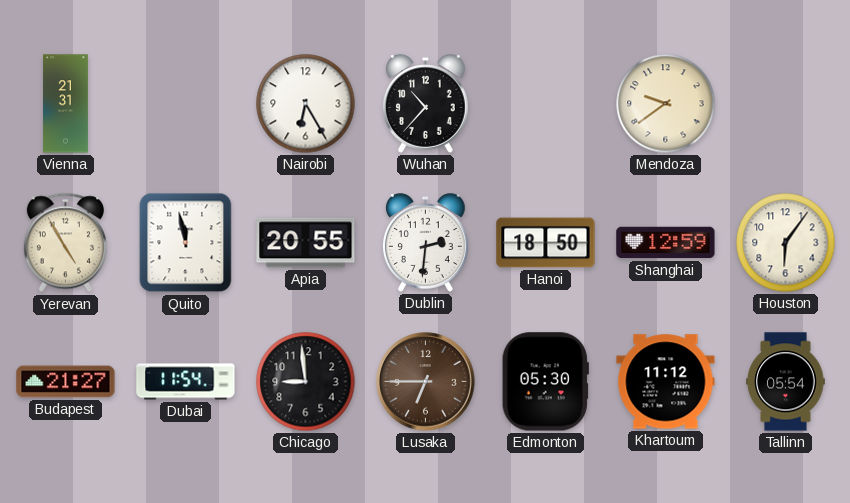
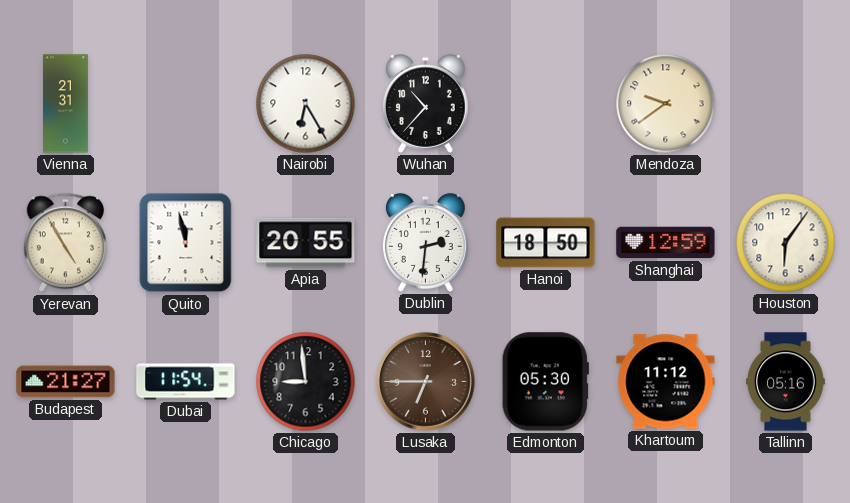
Tallinn: 05:54 -> 05:16 (786, 382)
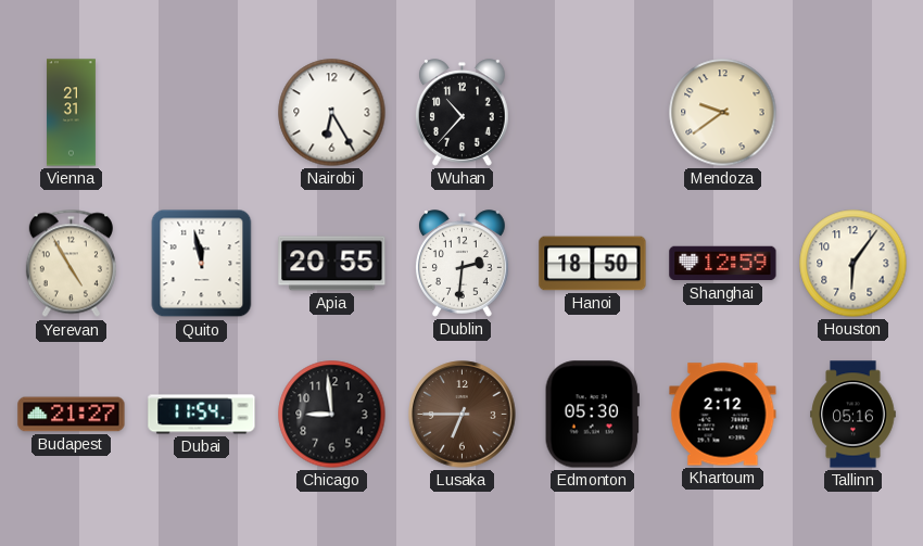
Khartoum: 11:12 -> 2:12 (723, 415)
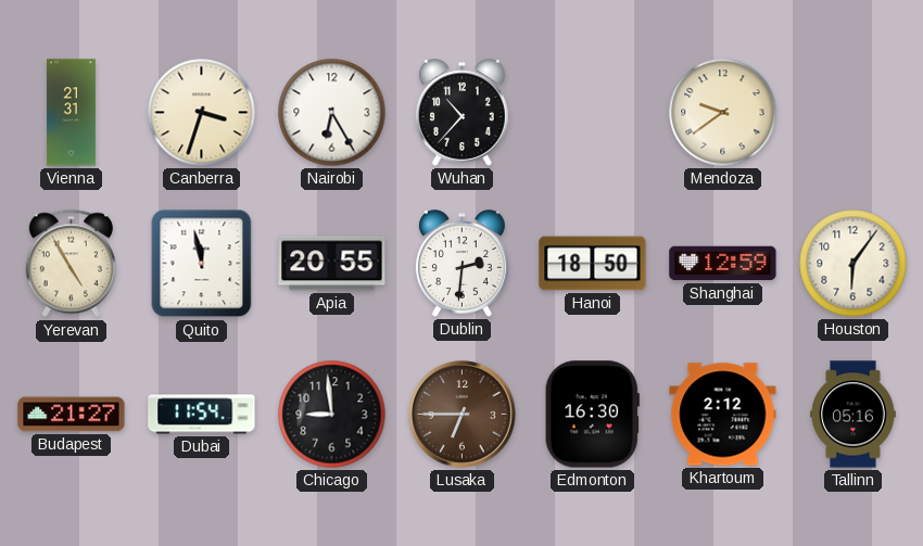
Canberra: none -> 3:33 (202, 113)
Edmonton: 05:30 -> 16:30 (592, 415)
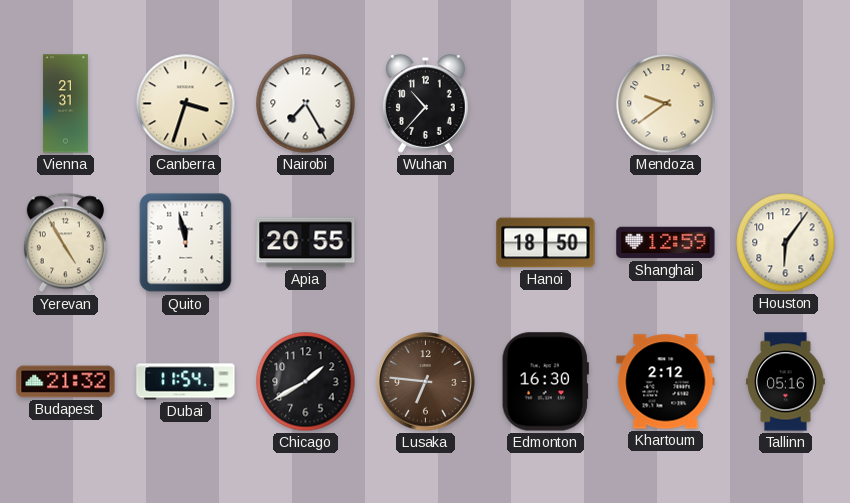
Nairobi: 6:25 -> 7:25 (306, 104)
Dublin: 2:31 -> none (461, 264)
Budapest: 21:27 -> 21:32 (66, 382)
Chicago: 8:59 -> 1:40 (306, 382)
Lusaka: 6:45 -> 6:46 (426, 382)
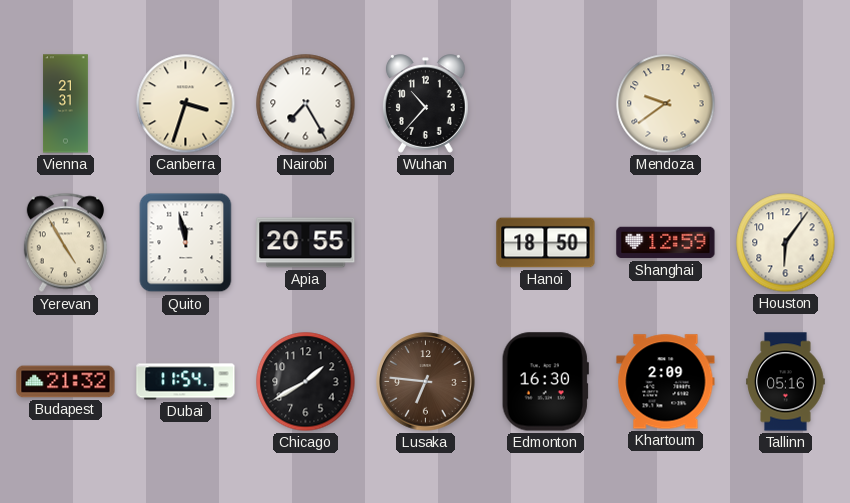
Khartoum: 2:12 -> 2:09 (666, 382)
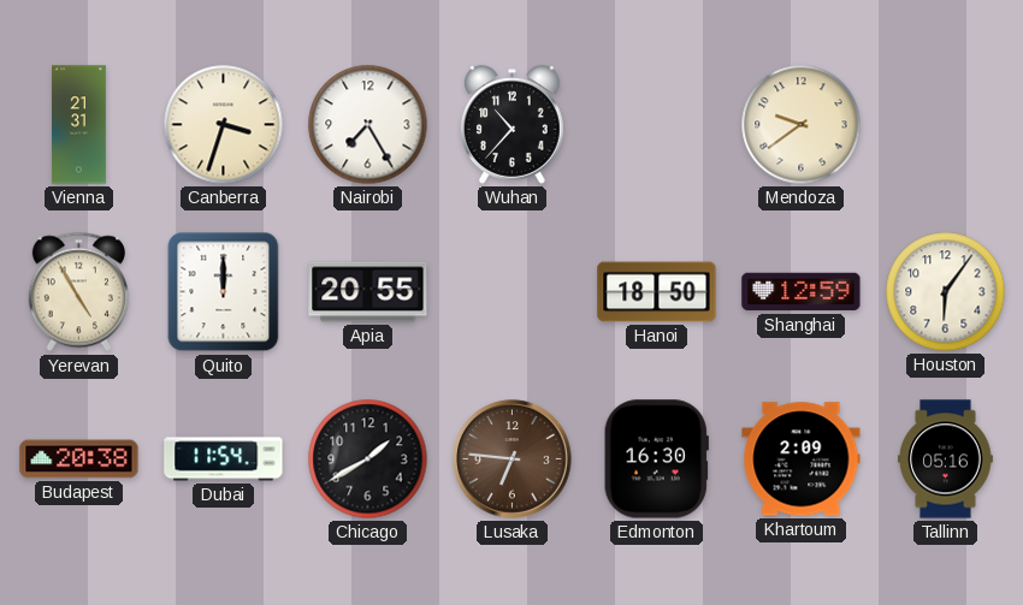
Quito: 11:58 -> 12:00 (224, 292)
Budapest: 21:32 -> 20:38 (79, 459)
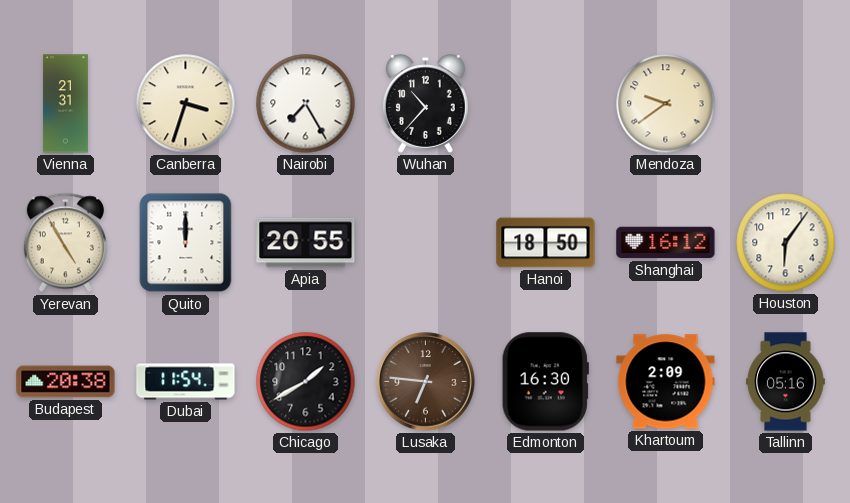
Shanghai: 12:59 -> 16:12 (666, 243)
